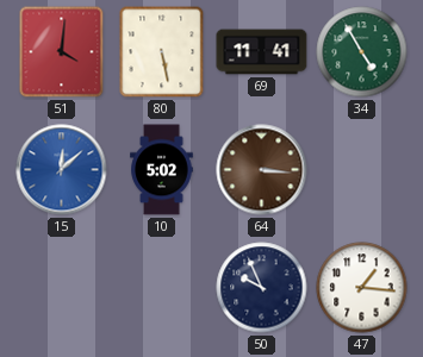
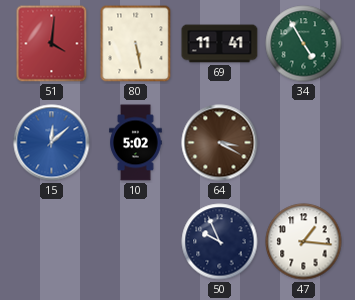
64: 3:16 -> 3:20 (220, 143)
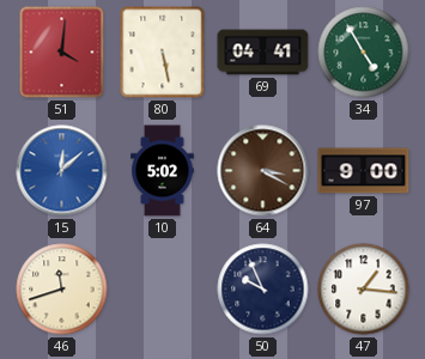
69: 11:41 -> 04:41 (263, 53)
97: none -> 9:00 (364, 171)
46: none -> 11:42 (62, 290)
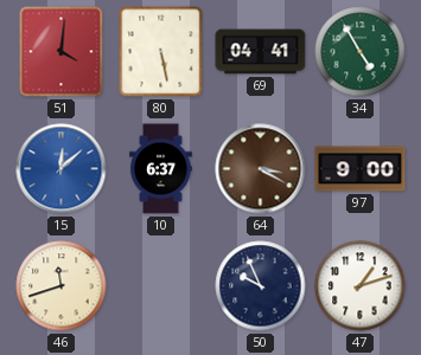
10: 5:02 -> 6:37 (161, 169)
47: 1:16 -> 1:12 (361, 286)
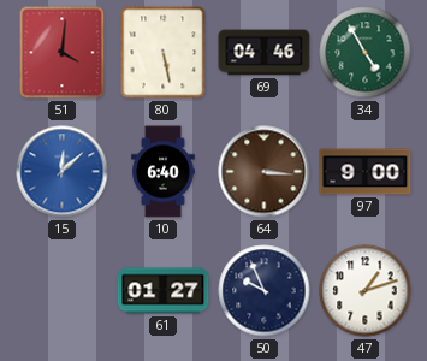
69: 04:41 -> 04:46 (265, 53)
10: 6:37 -> 6:40 (164, 172)
64: 3:20 -> 3:16 (265, 172)
46: 11:42 -> none (62, 286)
61: none -> 01:27 (164, 291)
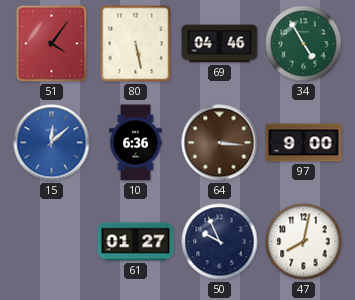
51: 4:01 -> 4:06 (52, 44)
10: 6:40 -> 6:36 (136, 143)
47: 1:12 -> 8:02 (304, 242)
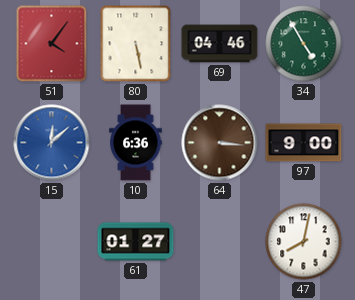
50: 9:56 -> none (220, 242)
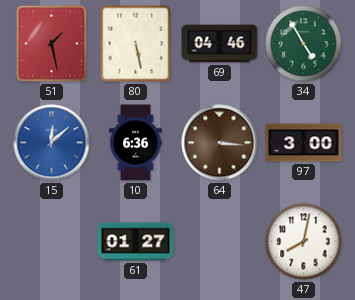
51: 4:06 -> 1:28 (52, 44)
97: 9:00 -> 3:00 (304, 143)
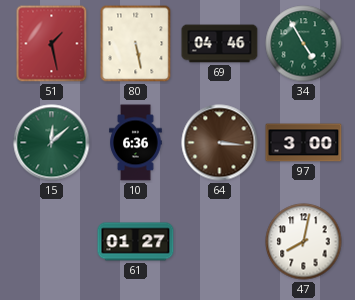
15 dial: blue -> green (52, 143)
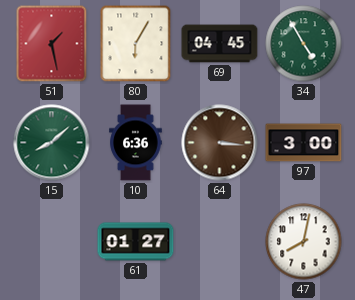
80: 5:28 -> 6:05 (136, 44)
69: 04:46 -> 04:45 (220, 44)
15: 12:08 -> 8:08 (52, 143)
